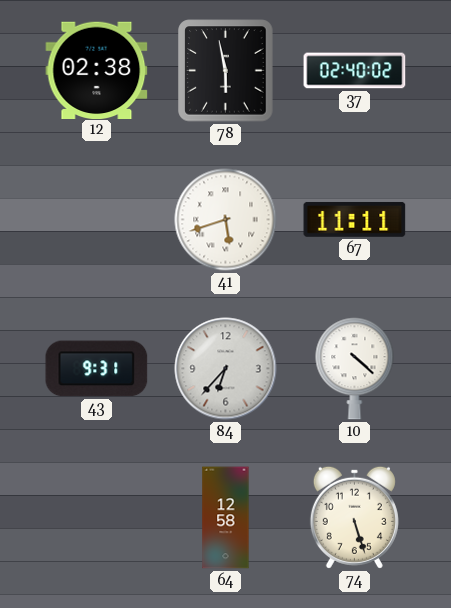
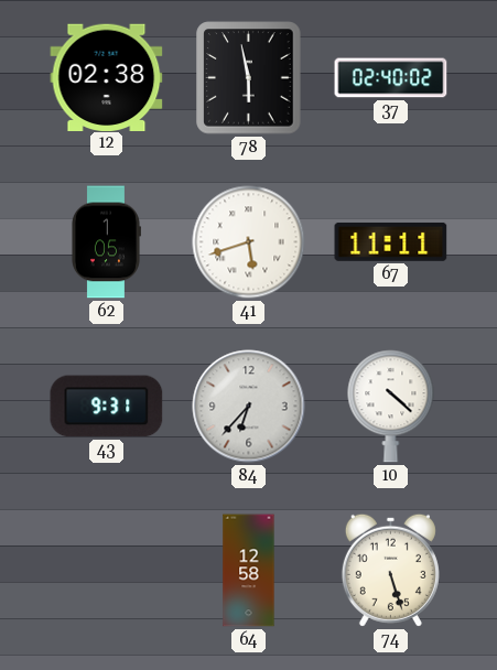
62: none -> 1:05 (106, 242)
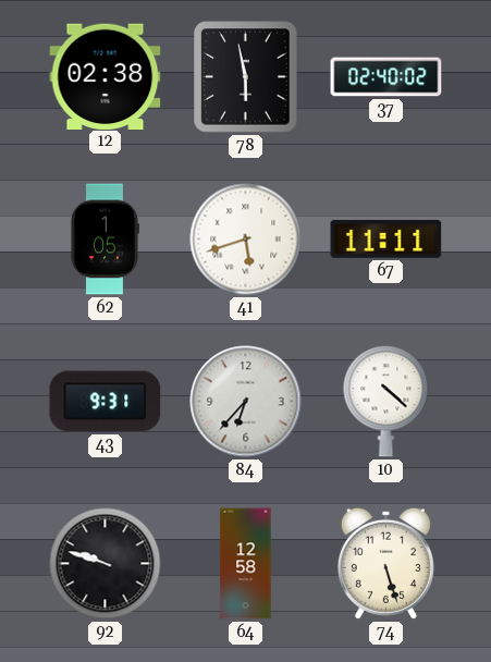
92: none -> 9:48 (106, 564)
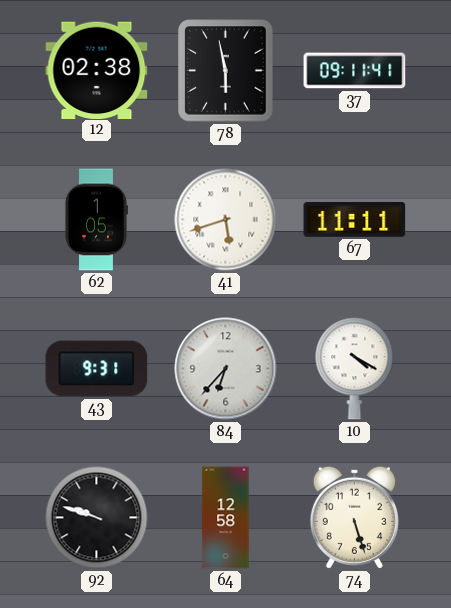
37: 02:40 -> 09:11 (355, 71)
10: 4:22 -> 4:20 (355, 369)
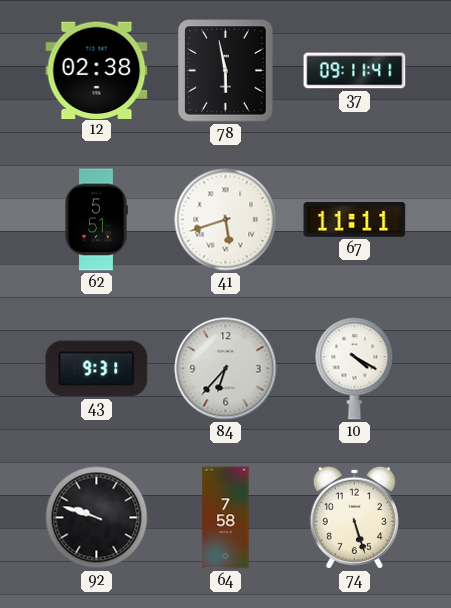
62: 1:05 -> 5:51 (96, 220)
64: 12:58 -> 7:58 (226, 518)
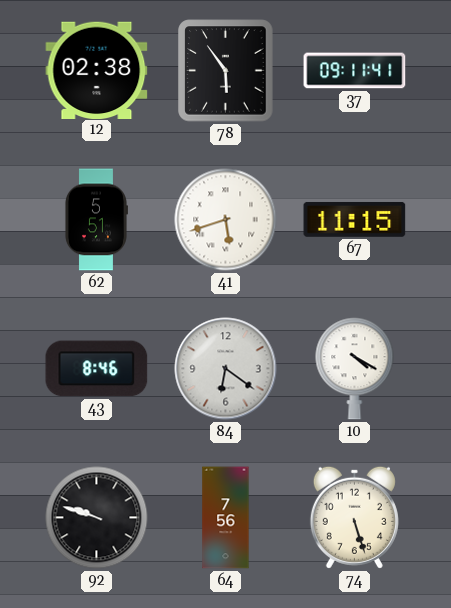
78: 5:58 -> 5:54 (226, 71)
67: 11:11 -> 11:15 (355, 219)
43: 9:31 -> 8:46 (97, 369)
84: 6:37 -> 6:21 (226, 369)
64: 7:58 -> 7:56 (226, 518)
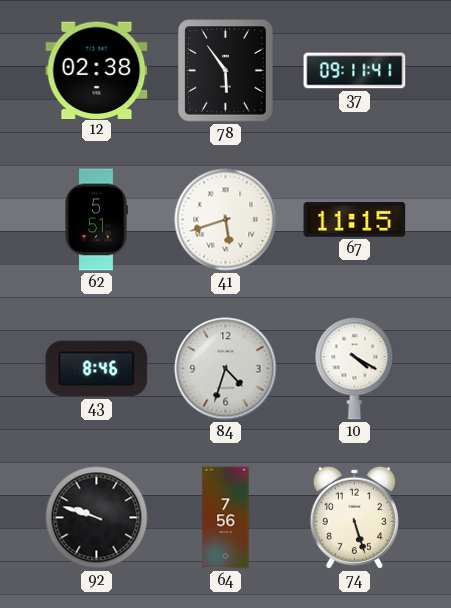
84: 6:21 -> 4:33 (226, 369)
